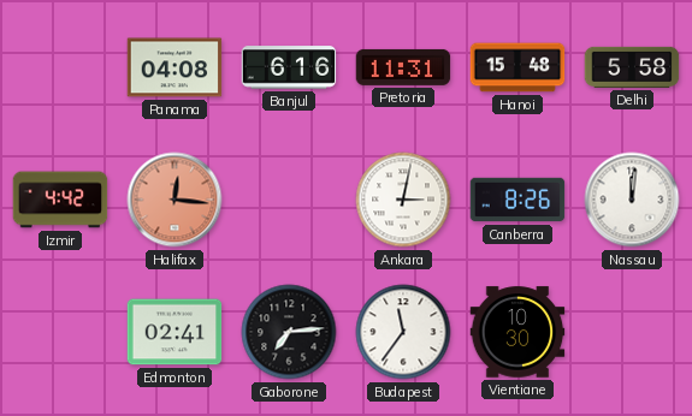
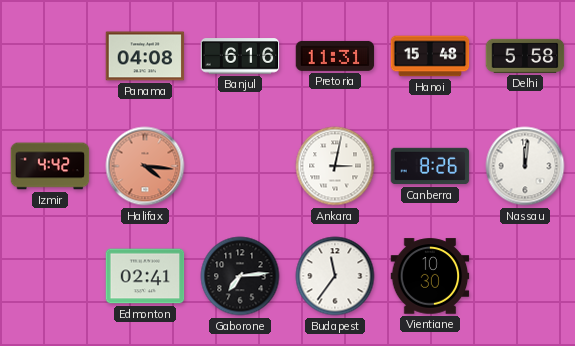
Halifax: 12:16 -> 4:16 (145, 166)
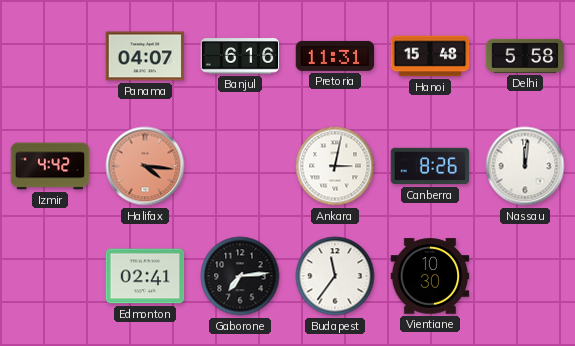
Panama: 04:08 -> 04:07 (145, 56)
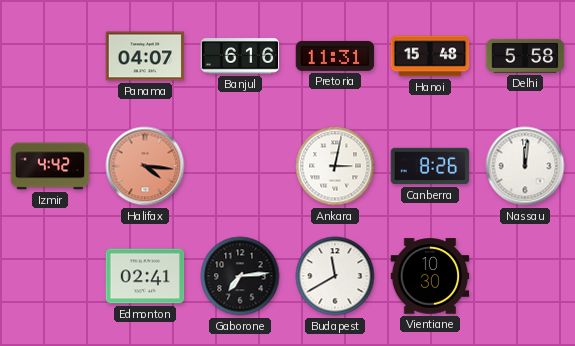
Budapest: 11:36 -> 11:40 (335, 276)
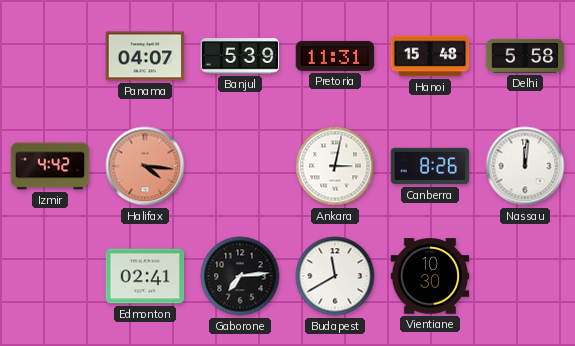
Banjul: 6:16 -> 5:39 (240, 56)
